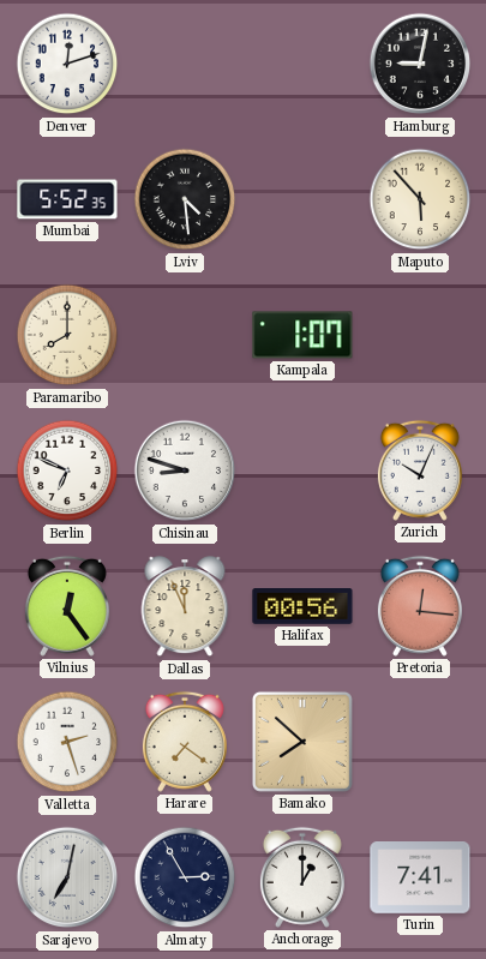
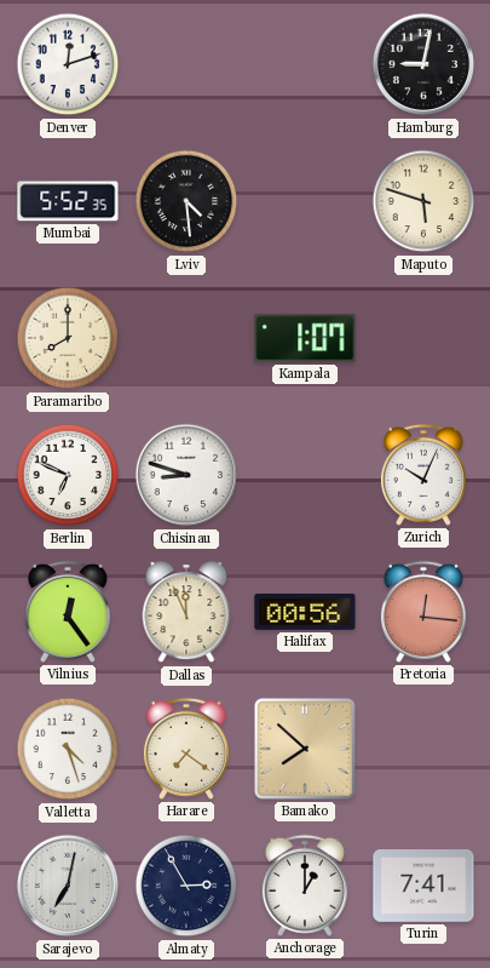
Maputo: 5:53 -> 5:48 (423, 201)
Valletta: 2:27 -> 4:27 (68, 749)
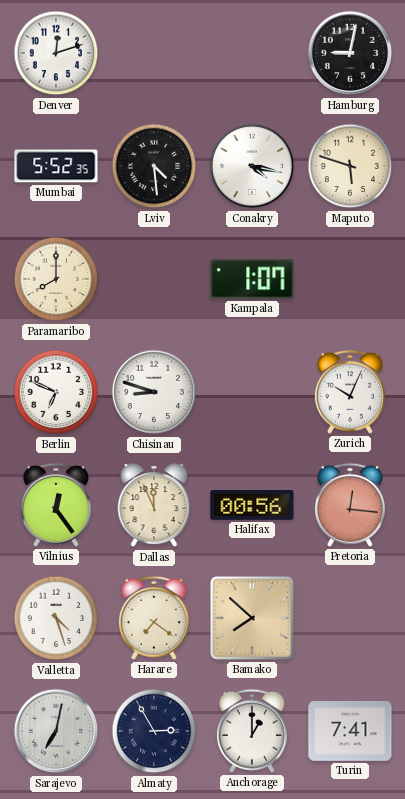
Conakry: none -> 4:17 (252, 166)
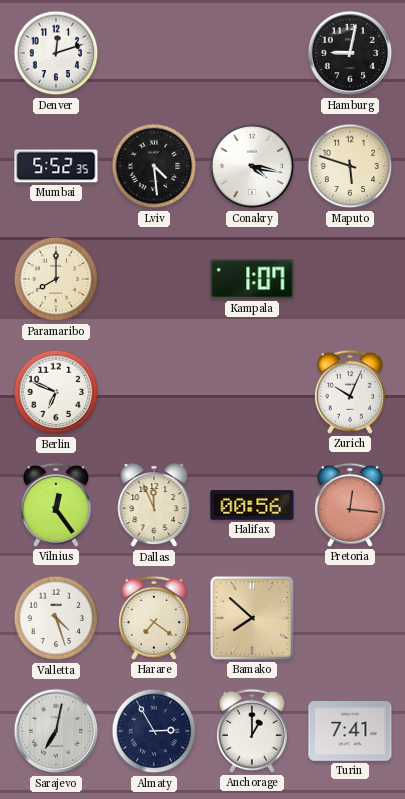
Chisinau: 8:48 -> none (154, 392)
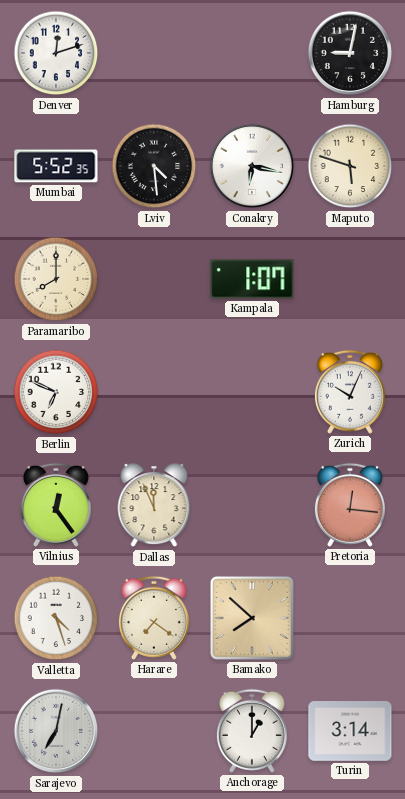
Conakry: 4:17 -> 6:17 (252, 166)
Halifax: 00:56 -> none (252, 506)
Almaty: 2:55 -> none (154, 731)
Turin: 7:41 -> 3:14 (350, 732)
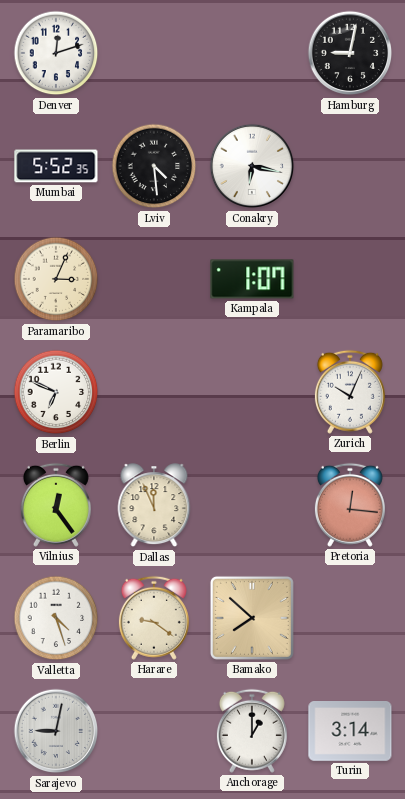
Maputo: 5:48 -> none (350, 166)
Paramaribo: 8:00 -> 3:04 (56, 279)
Harare: 7:21 -> 9:21 (154, 618)
Sarajevo: 7:02 -> 9:02 (56, 731)
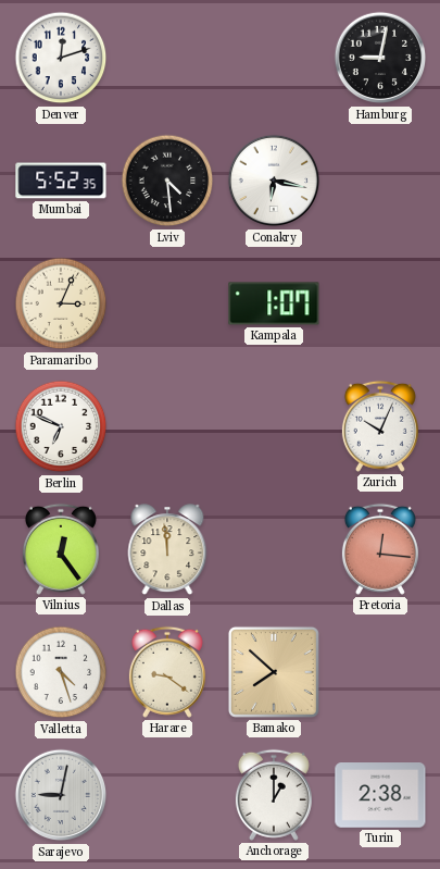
Dallas: 11:56 -> 11:59 (167, 550)
Turin: 3:14 -> 2:38 (380, 796)
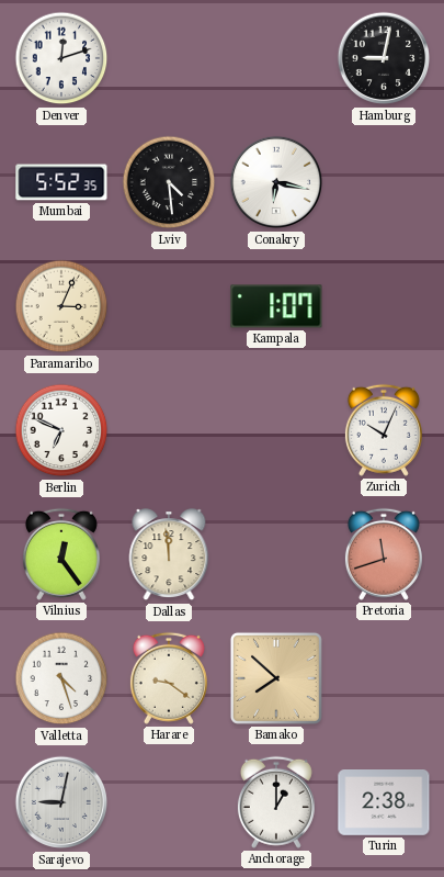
Pretoria: 12:16 -> 11:42 (384, 554)
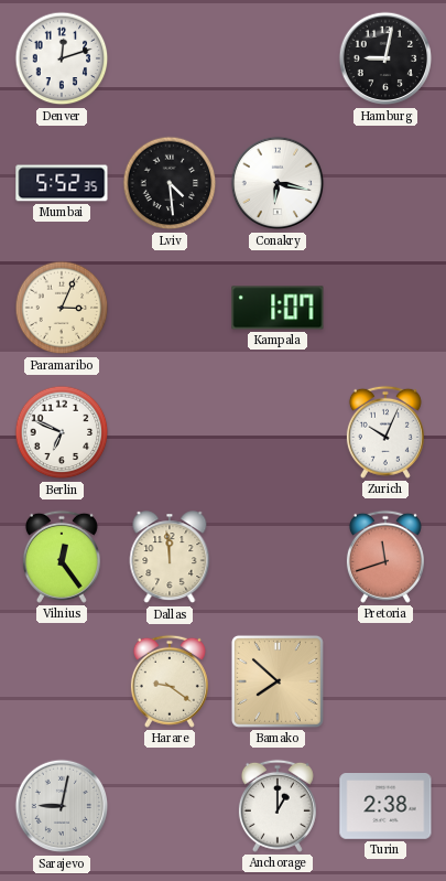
Valletta: 4:27 -> none (61, 678)
